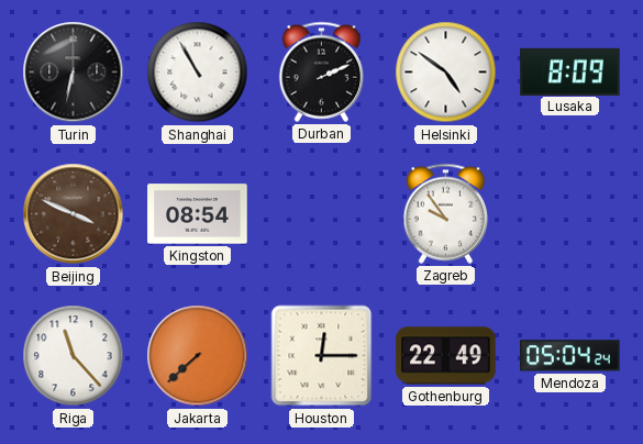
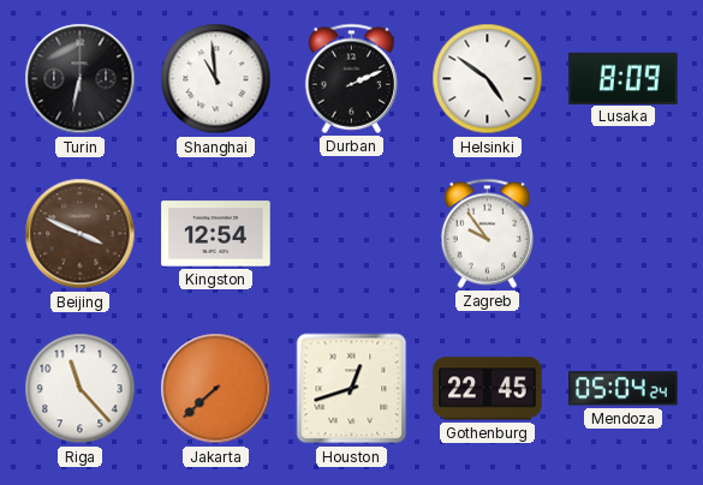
Shanghai: 10:55 -> 10:59 (216, 79)
Kingston: 08:54 -> 12:54 (216, 234)
Houston: 12:15 -> 12:42 (352, 389)
Gothenburg: 22:49 -> 22:45 (488, 389)
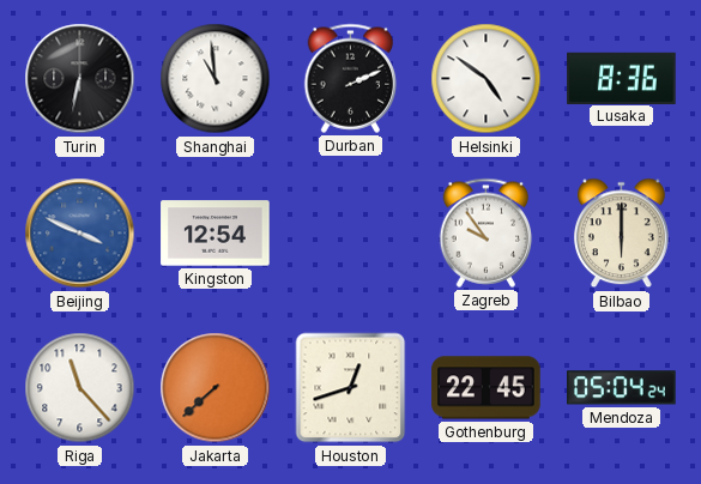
Lusaka: 8:09 -> 8:36 (622, 78)
Beijing dial: brown -> blue (80, 234)
Bilbao: none -> 6:00 (621, 234)
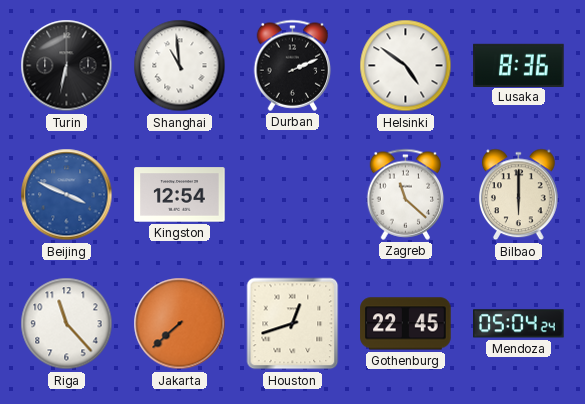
Zagreb: 9:54 -> 11:22 (406, 194)
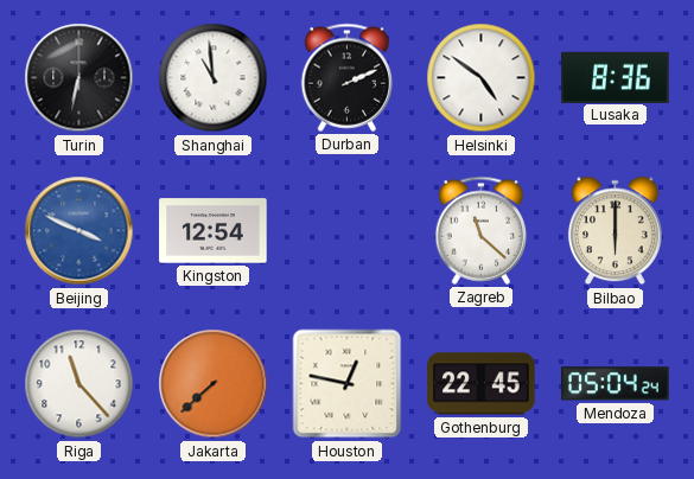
Houston: 12:42 -> 12:47 (348, 384)
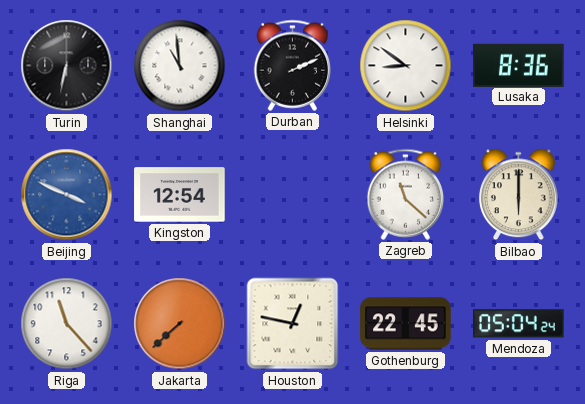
Helsinki: 4:51 -> 8:51 (406, 66)
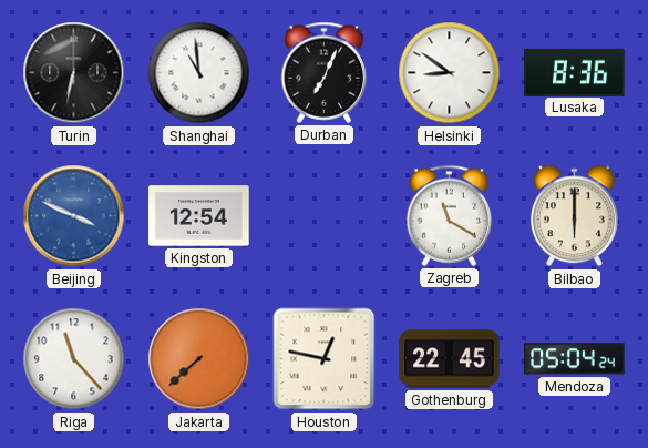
Durban: 2:11 -> 7:04 (325, 72)
Zagreb: 11:22 -> 11:20 (450, 215)
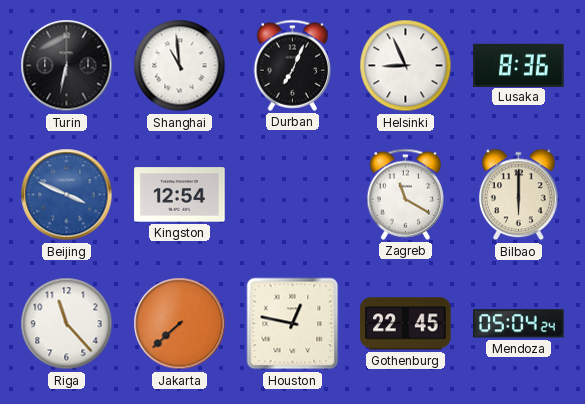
Helsinki: 8:51 -> 8:56 (406, 66)
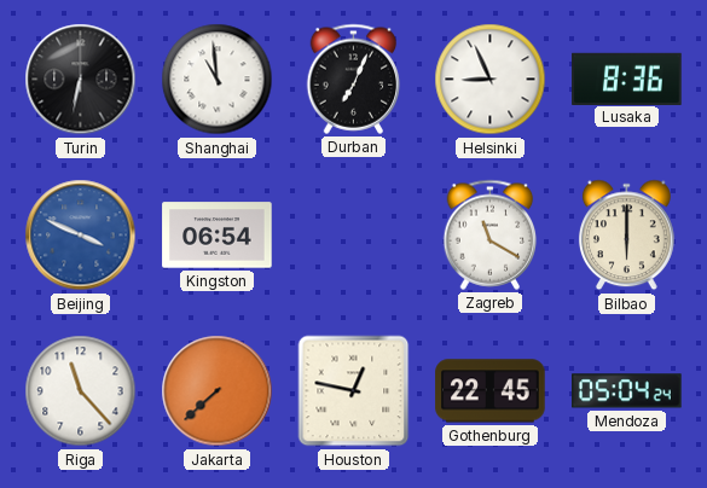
Kingston: 12:54 -> 06:54 (218, 236)
